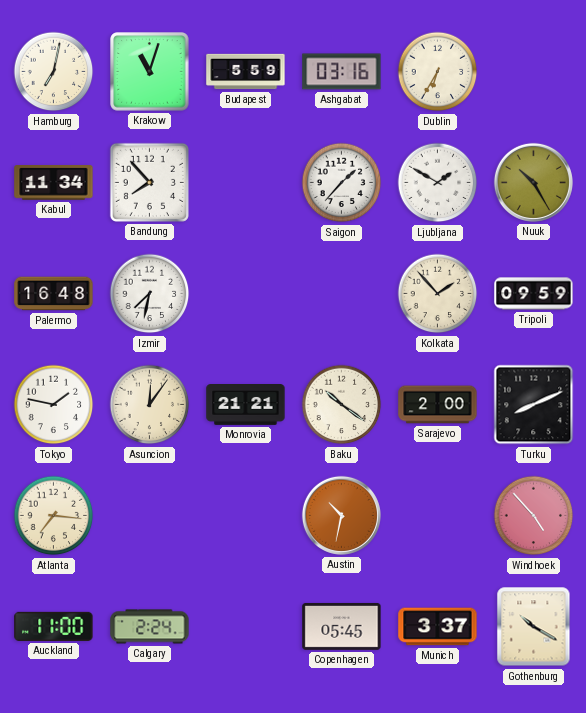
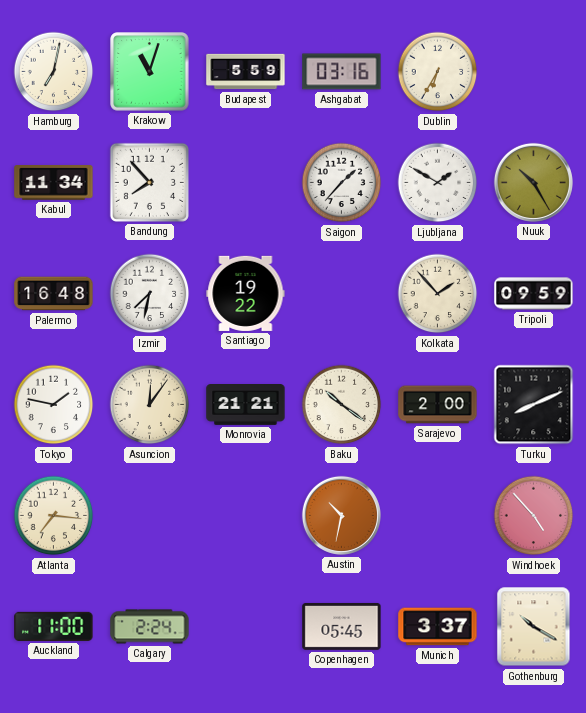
Santiago: none -> 19:22 (246, 293)
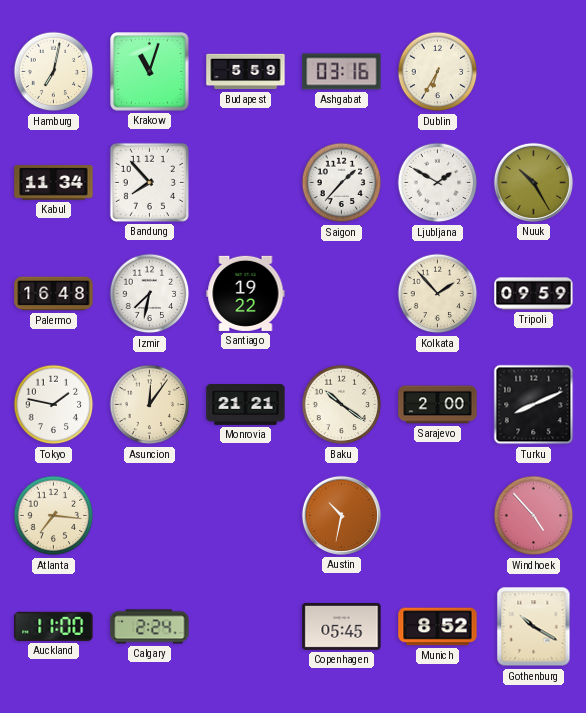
Munich: 3:37 -> 8:52 (438, 627)
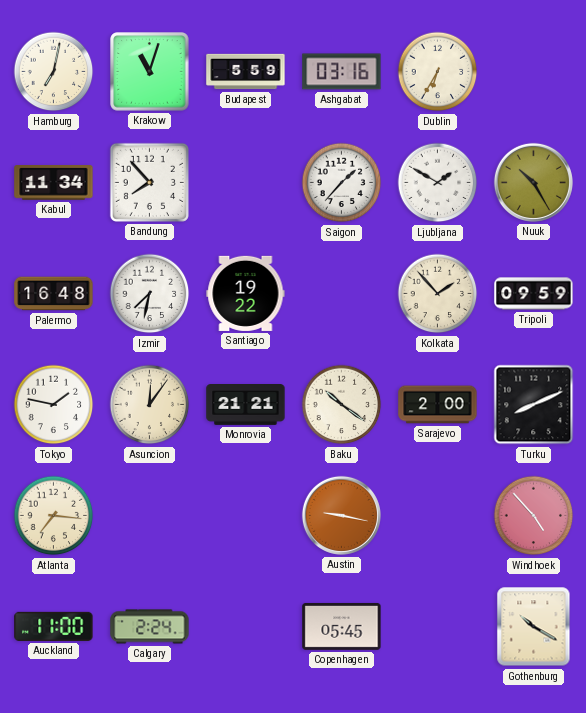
Austin: 10:32 -> 9:17 (341, 515)
Munich: 8:52 -> none (438, 627)
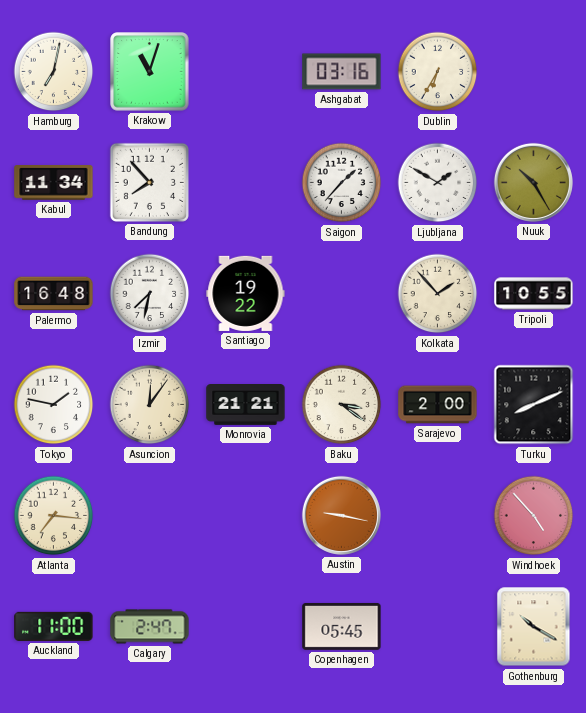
Budapest: 5:59 -> none (246, 72)
Tripoli: 09:59 -> 10:55 (534, 294)
Baku: 10:21 -> 3:21 (342, 405)
Calgary: 2:24 -> 2:47 (150, 627)
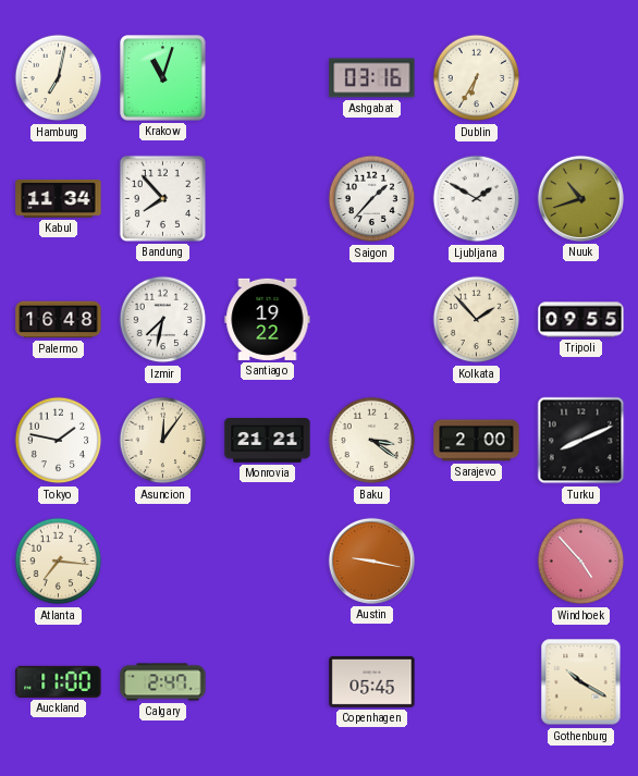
Nuuk: 10:25 -> 10:42 (580, 198)
Tripoli: 10:55 -> 09:55 (581, 320)
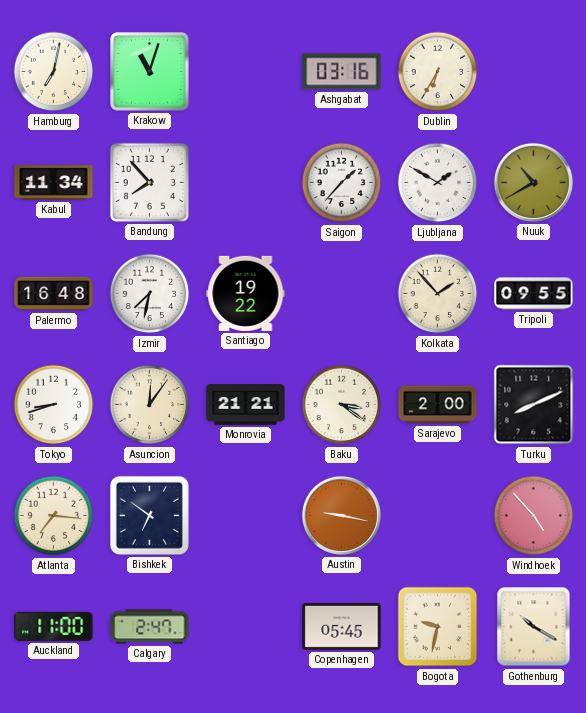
Nuuk: 10:42 -> 10:40 (533, 182)
Tokyo: 1:47 -> 8:42 (54, 405)
Bishkek: none -> 6:51 (149, 515)
Bogota: none -> 9:32 (438, 627)
